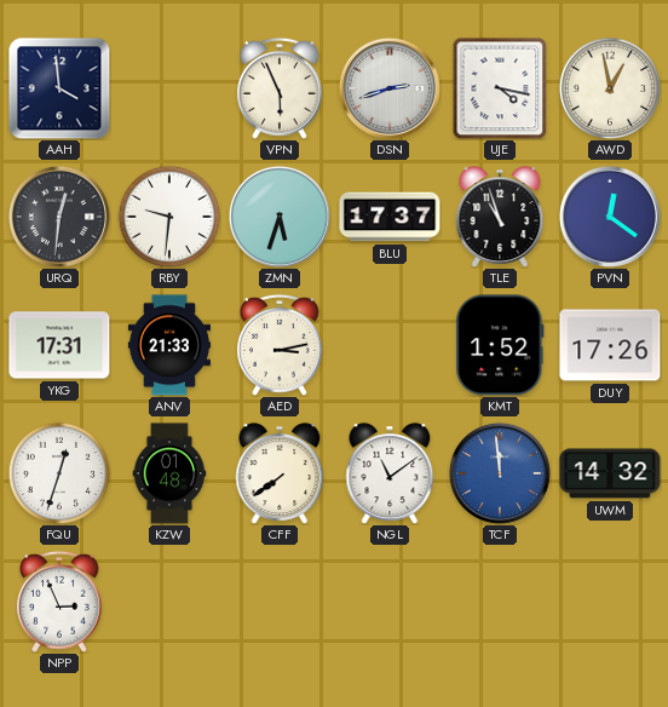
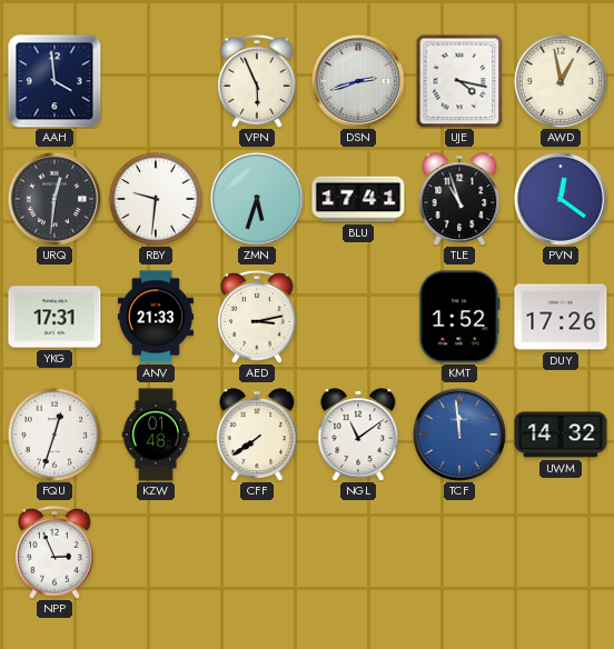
BLU: 17:37 -> 17:41 (358, 199)
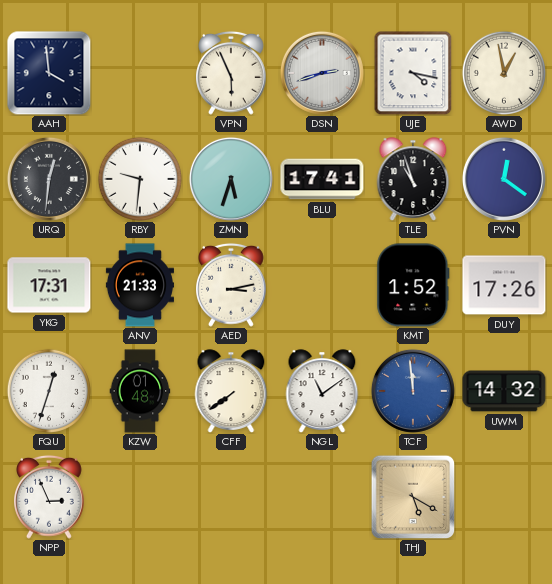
THJ: none -> 5:20 (413, 497)
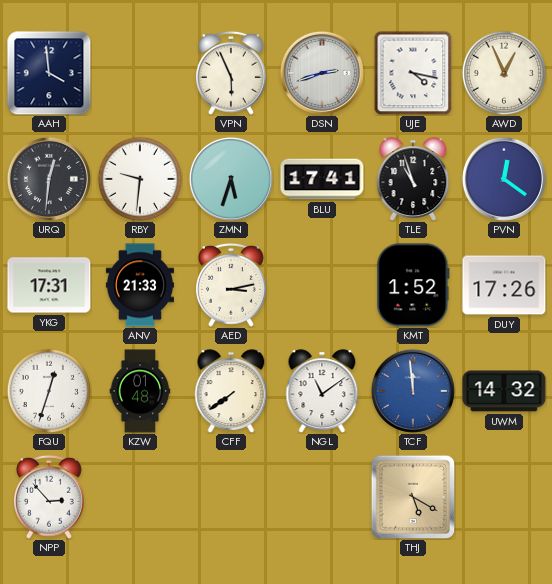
AWD: 12:58 -> 12:56 (503, 72)
NPP: 2:56 -> 2:53 (50, 497)
